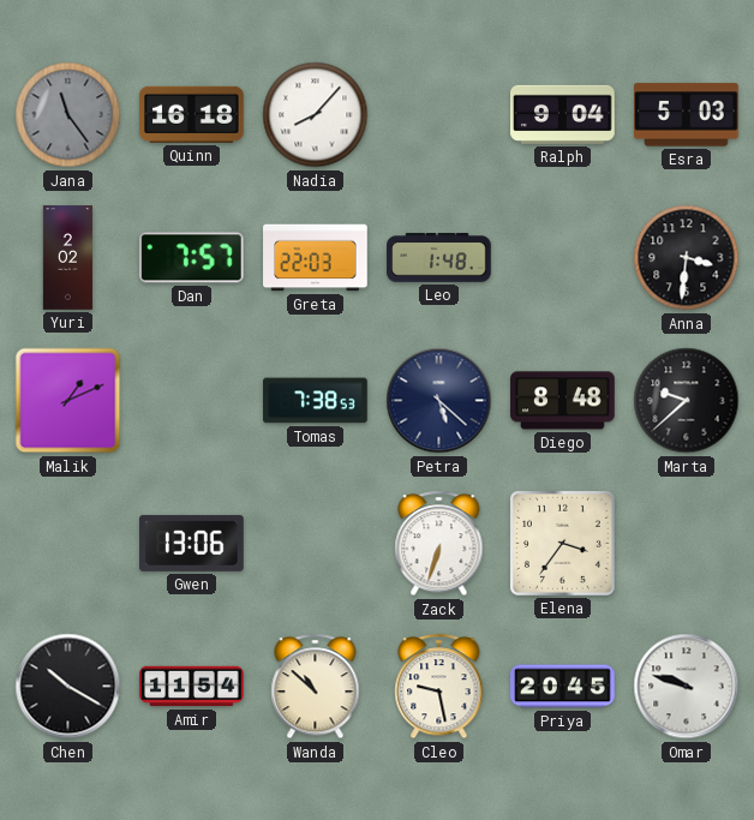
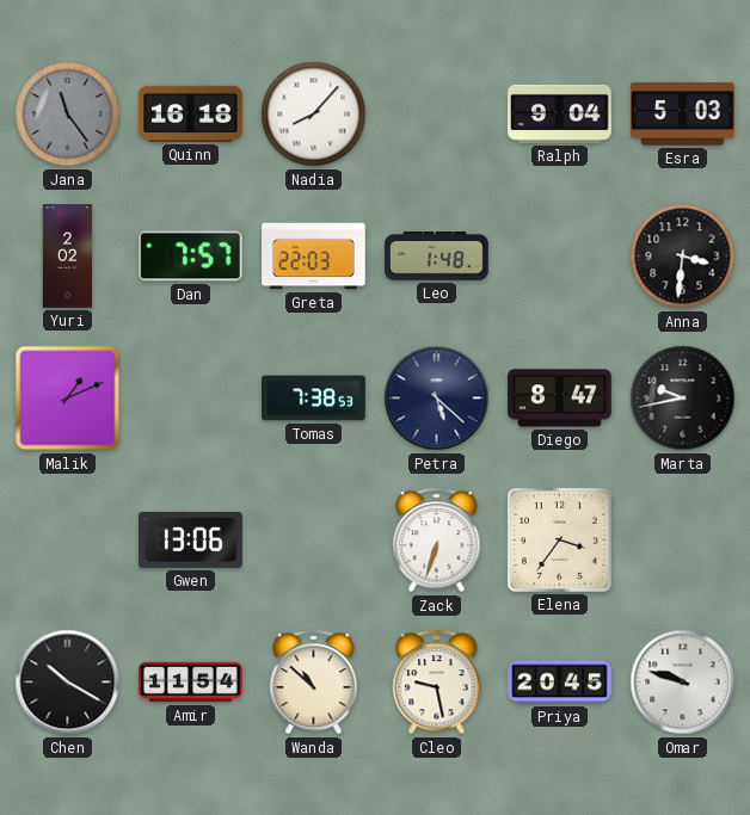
Diego: 8:48 -> 8:47 (560, 399)
Marta: 9:38 -> 9:43 (683, 399)
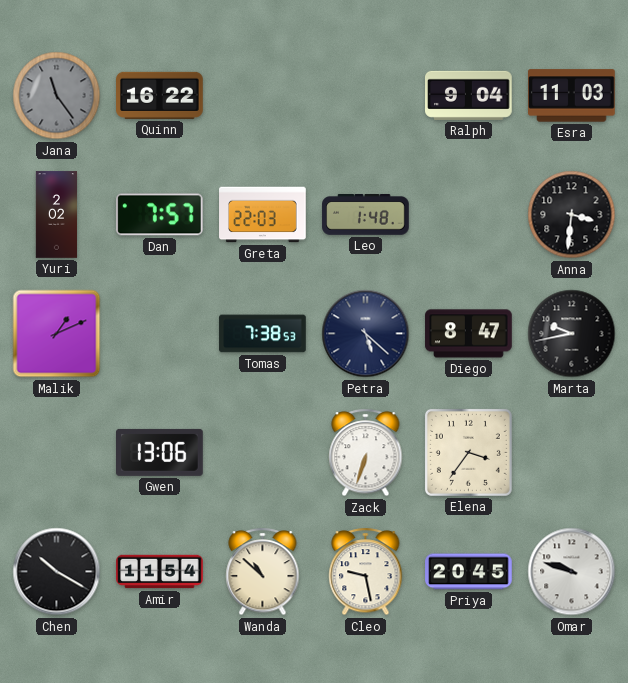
Quinn: 16:18 -> 16:22 (160, 95)
Nadia: 8:07 -> none (314, 115)
Esra: 5:03 -> 11:03 (572, 96)
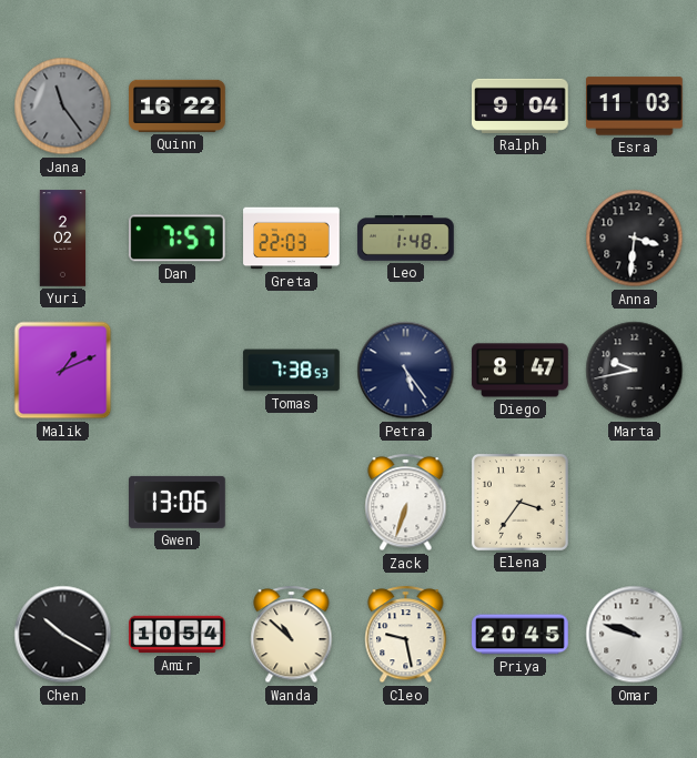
Petra: 5:22 -> 5:24 (406, 371)
Amir: 11:54 -> 10:54 (178, 635)
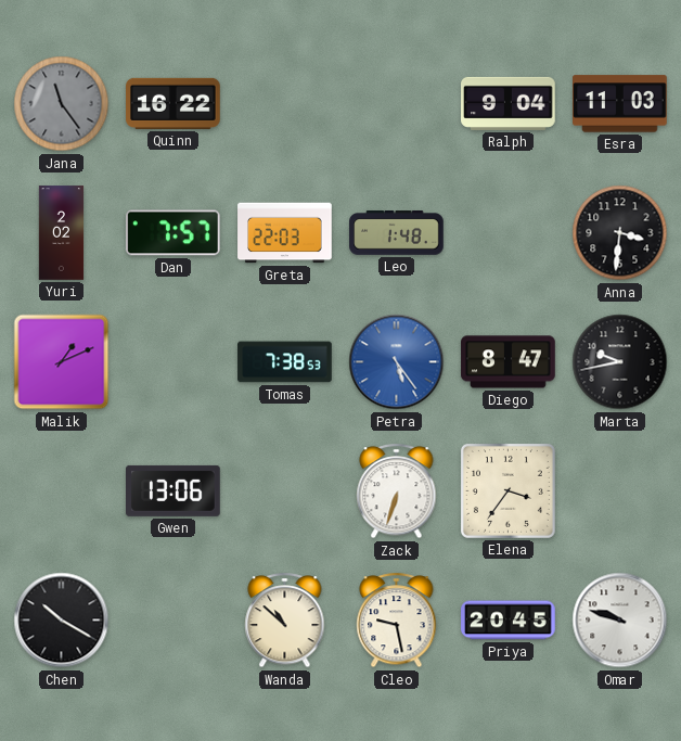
Petra dial: navy -> blue (397, 362)
Amir: 10:54 -> none (178, 635)
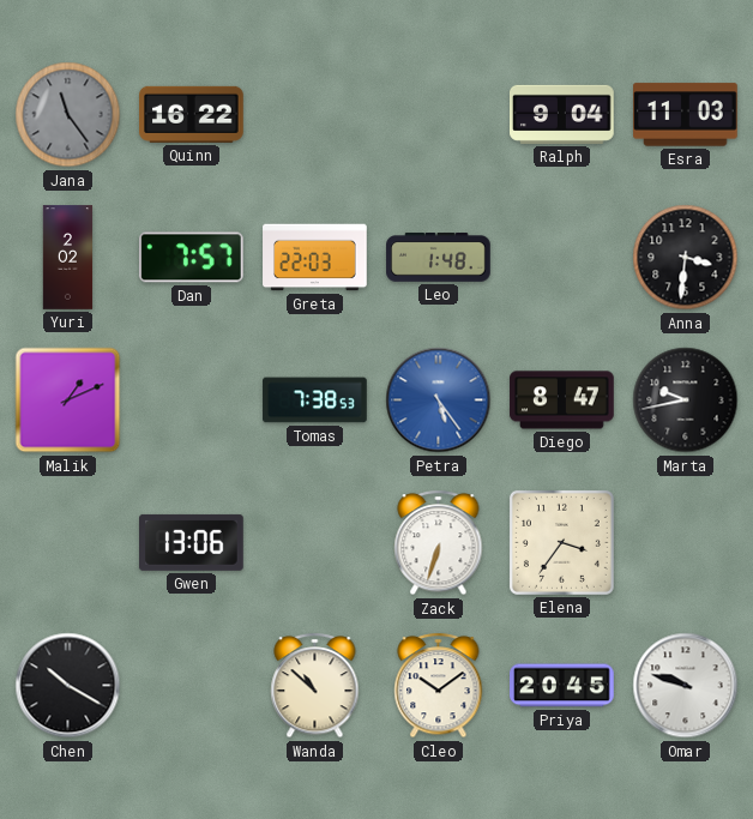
Cleo: 9:28 -> 10:09 (439, 686)
